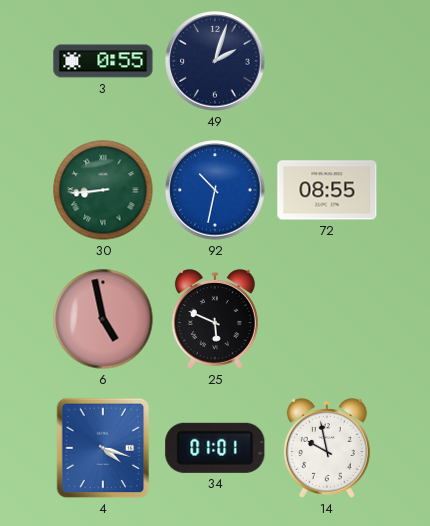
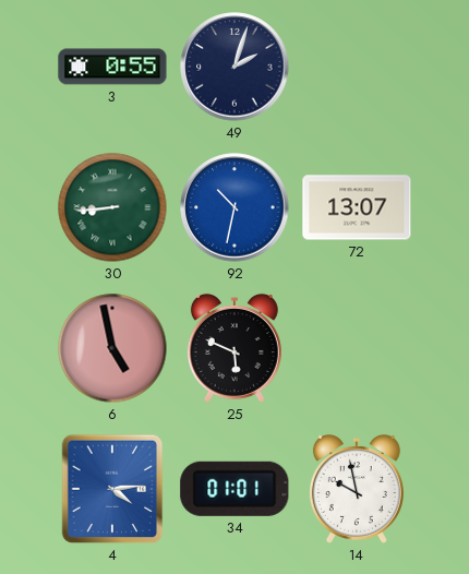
72: 08:55 -> 13:07 (357, 207)
4: 4:18 -> 4:14 (112, 489)
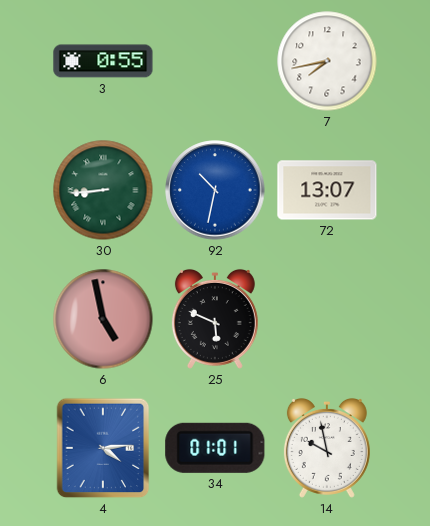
49: 2:03 -> none (234, 67)
7: none -> 7:43 (327, 61)
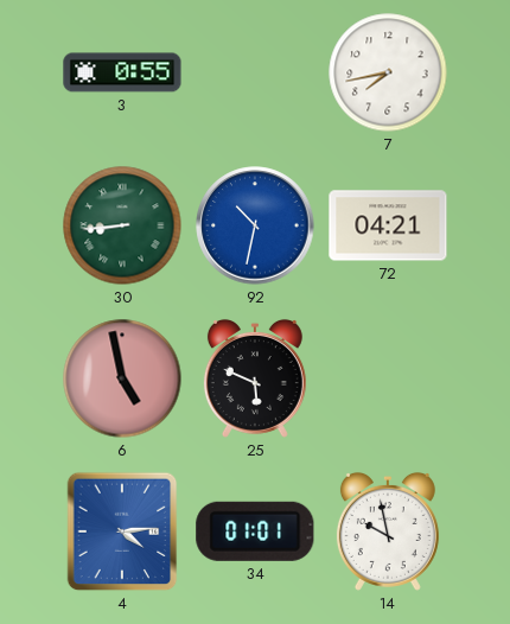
72: 13:07 -> 04:21 (388, 225)
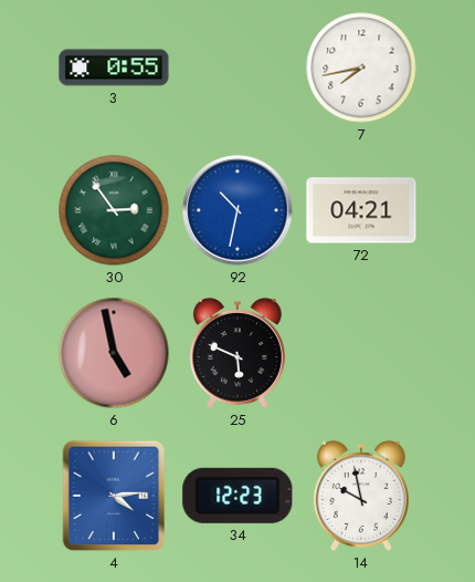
30: 8:44 -> 2:54 (114, 210)
34: 01:01 -> 12:23 (237, 496)
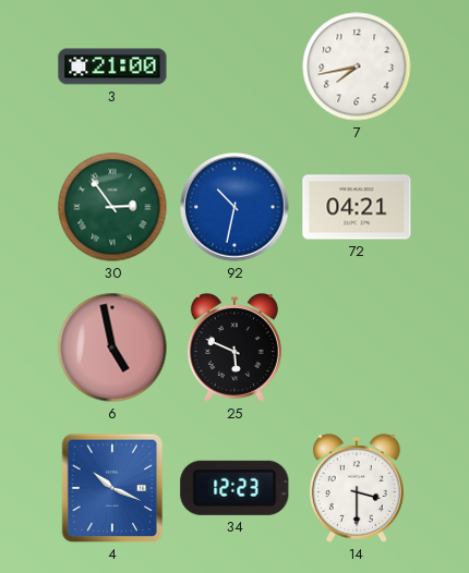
3: 0:55 -> 21:00 (112, 66)
4: 4:14 -> 10:19 (112, 488)
14: 9:58 -> 3:30 (357, 488)
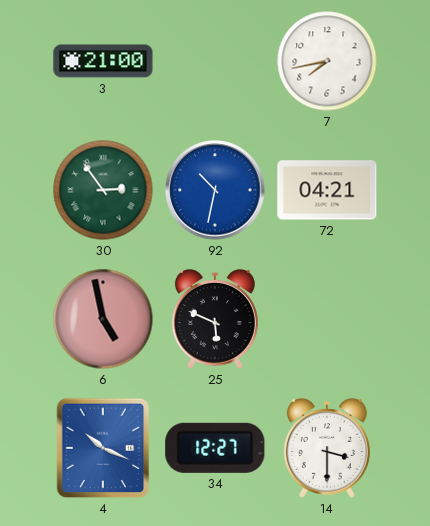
34: 12:23 -> 12:27 (215, 448)
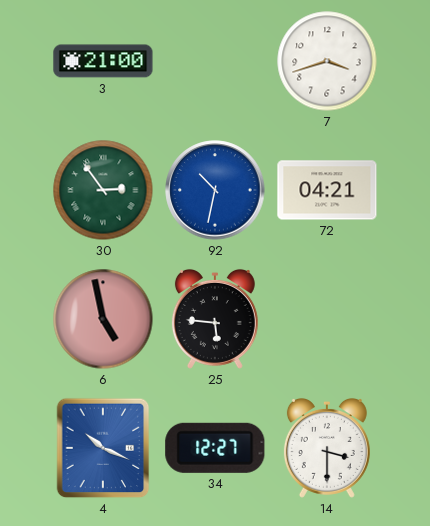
7: 7:43 -> 3:42 (327, 61)
25: 5:49 -> 5:46 (215, 319)
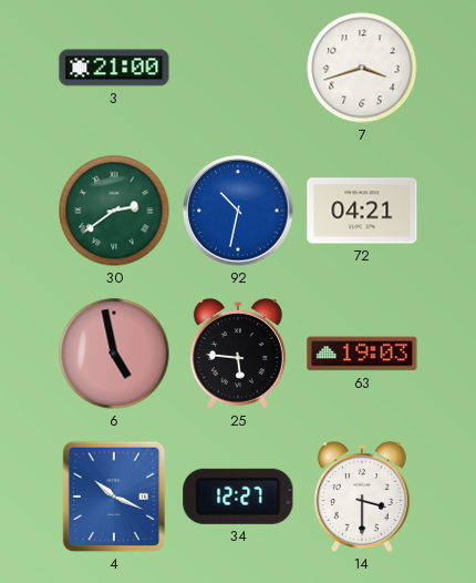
30: 2:54 -> 2:39 (114, 211)
63: none -> 19:03 (362, 354)
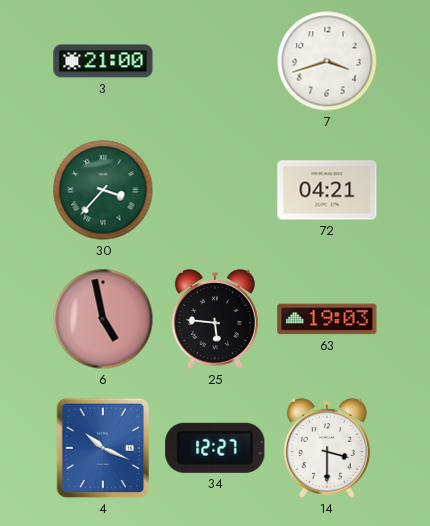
30: 2:39 -> 3:37 (103, 190)
92: 10:32 -> none (238, 211)
